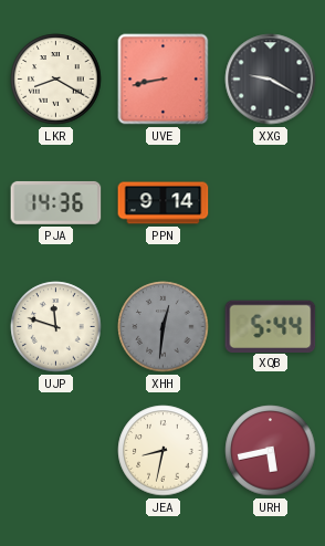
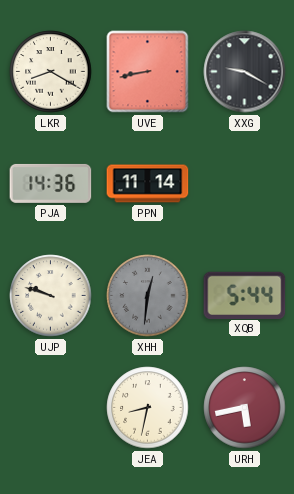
PPN: 9:14 -> 11:14 (148, 184)
UJP: 11:48 -> 9:48 (51, 296)
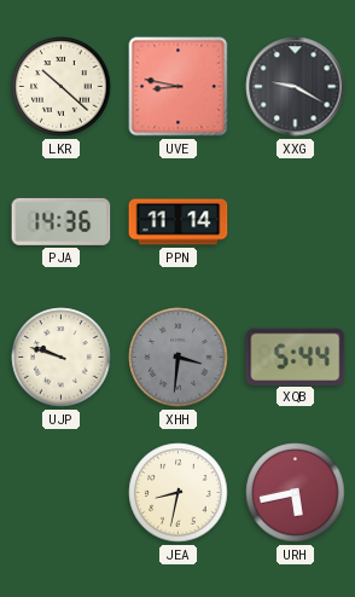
LKR: 8:20 -> 10:22 (62, 87)
UVE: 8:43 -> 8:47 (179, 87)
XHH: 12:31 -> 3:31 (179, 358)
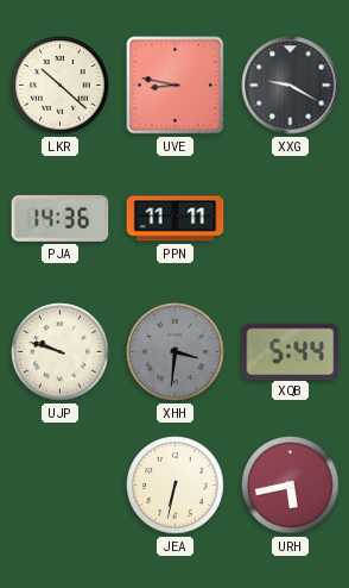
PPN: 11:14 -> 11:11 (176, 219)
JEA: 8:32 -> 6:32 (176, 486)
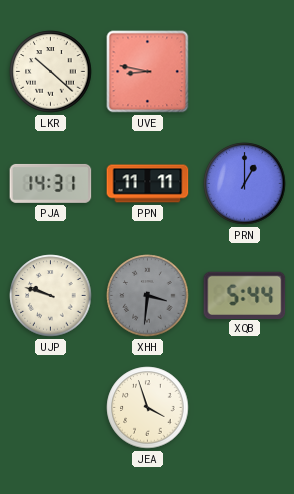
XXG: 9:20 -> none (291, 86)
PJA: 14:36 -> 14:31 (51, 183)
PRN: none -> 1:00 (245, 184)
JEA: 6:32 -> 3:57 (148, 408)
URH: 5:43 -> none (291, 486)
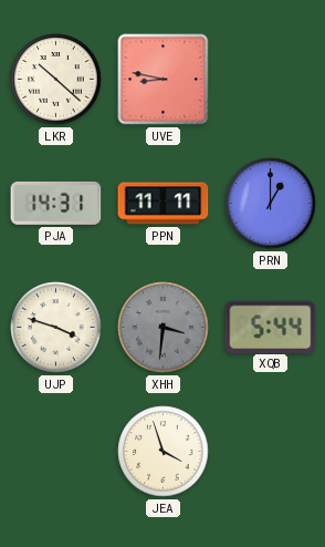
UJP: 9:48 -> 3:48 (56, 328)
